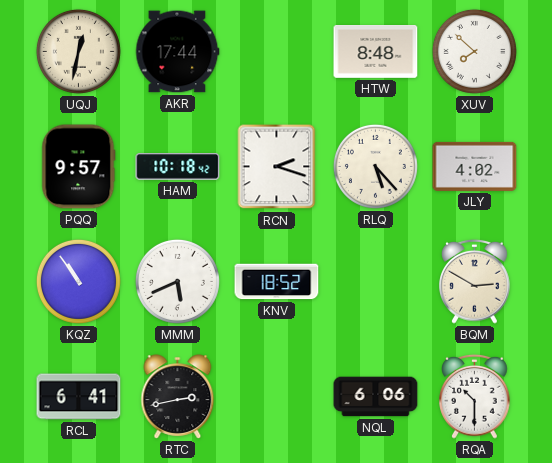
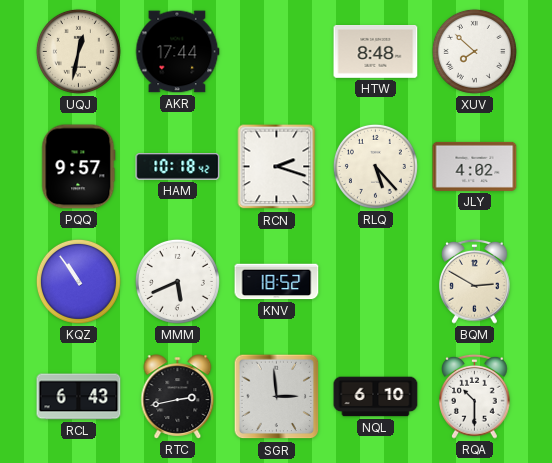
RCL: 6:41 -> 6:43 (79, 397)
SGR: none -> 2:59 (277, 397)
NQL: 6:06 -> 6:10 (376, 397)
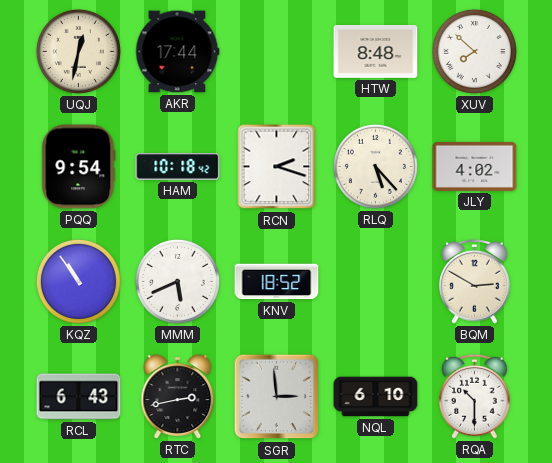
PQQ: 9:57 -> 9:54 (79, 167)
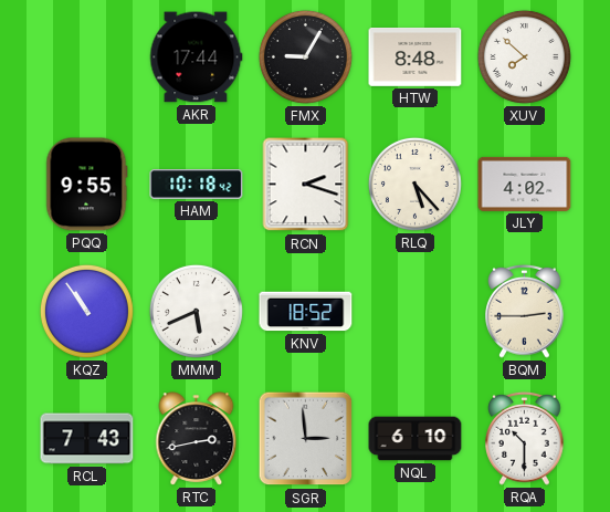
UQJ: 12:32 -> none (78, 51)
FMX: none -> 9:05 (305, 56)
PQQ: 9:54 -> 9:55 (87, 185)
BQM: 2:50 -> 2:45 (525, 311)
RCL: 6:43 -> 7:43 (87, 439)
